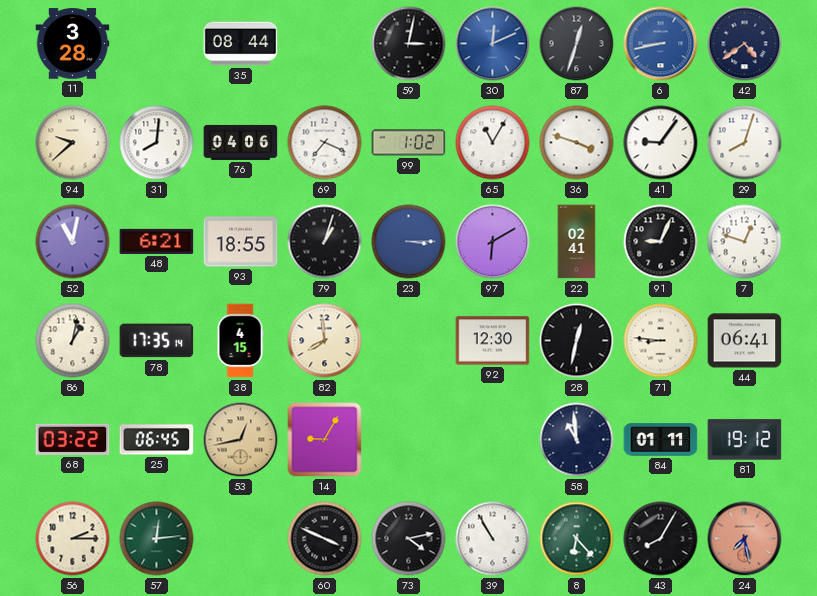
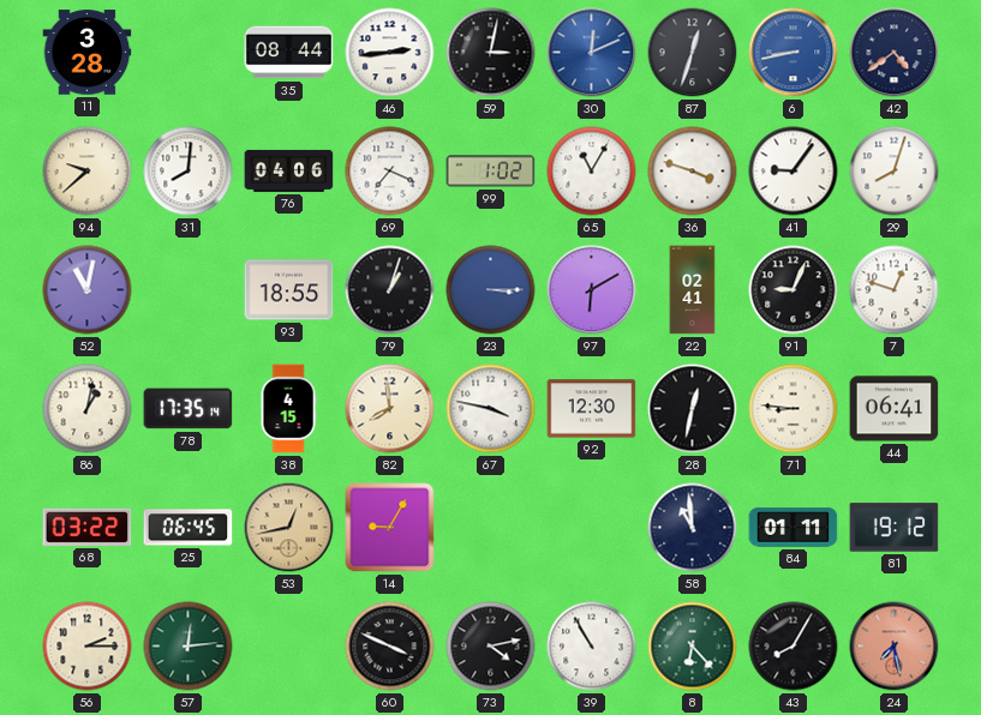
46: none -> 2:44 (390, 53)
48: 6:21 -> none (157, 241)
67: none -> 3:47 (491, 409)
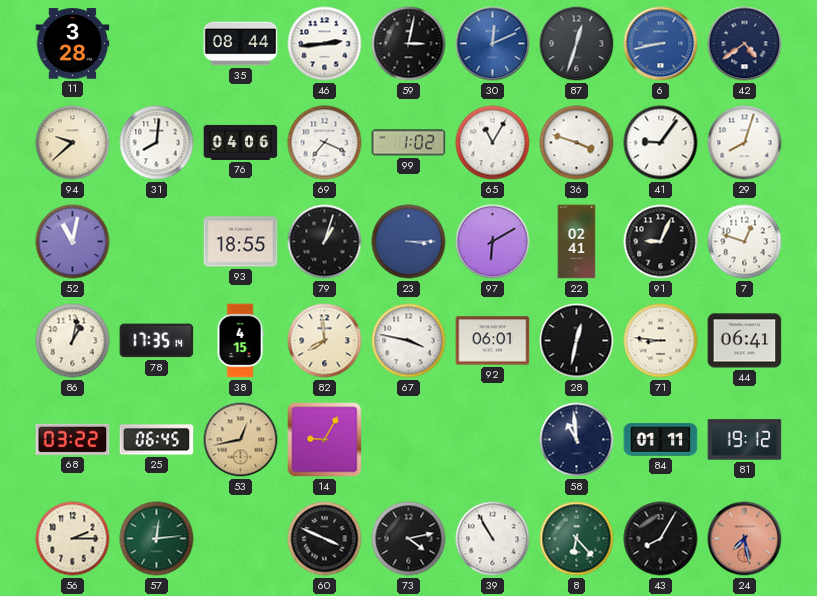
92: 12:30 -> 06:01 (493, 341)
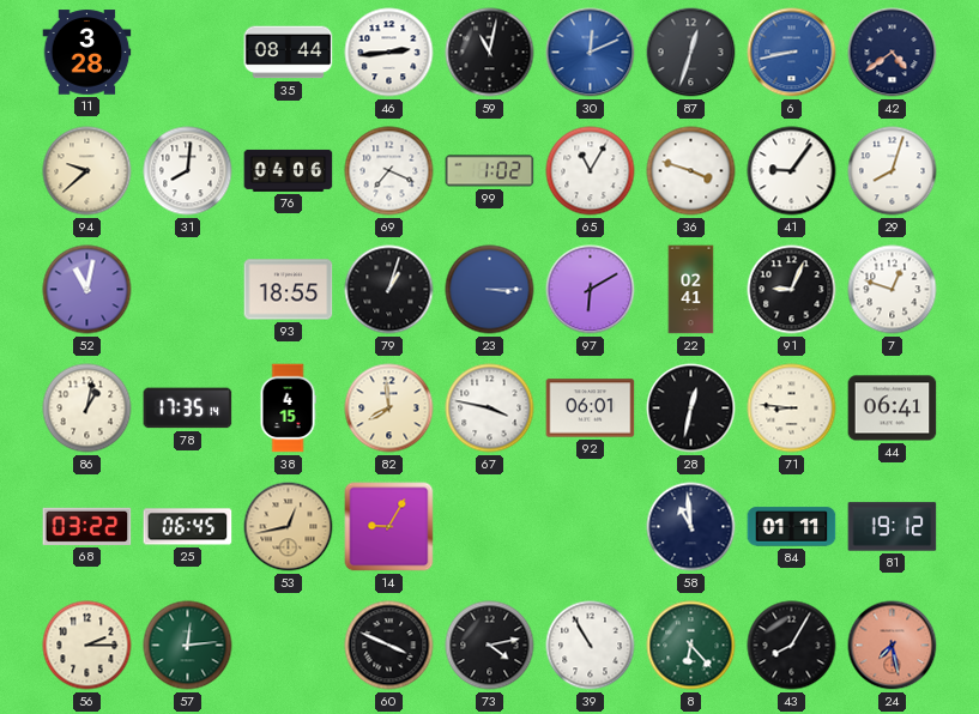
59: 3:02 -> 11:02 (490, 53)
